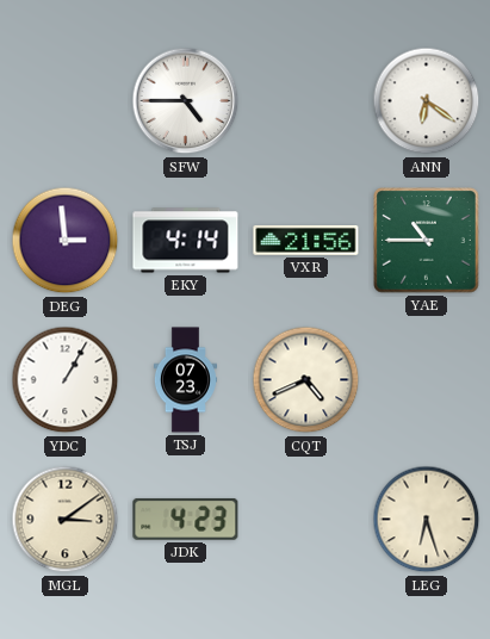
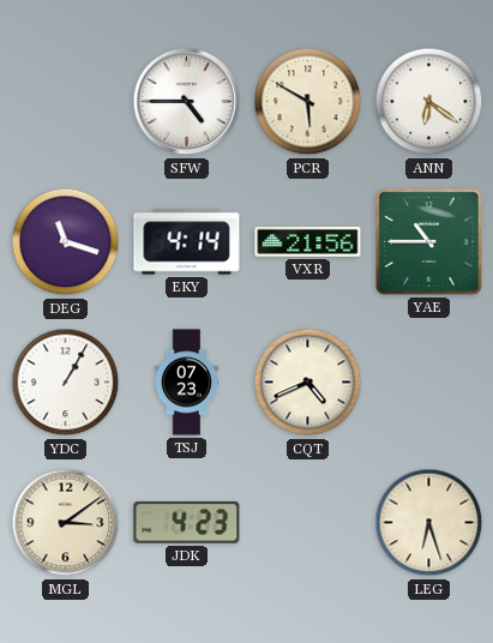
PCR: none -> 5:50 (308, 102)
DEG: 2:59 -> 11:18 (66, 242)
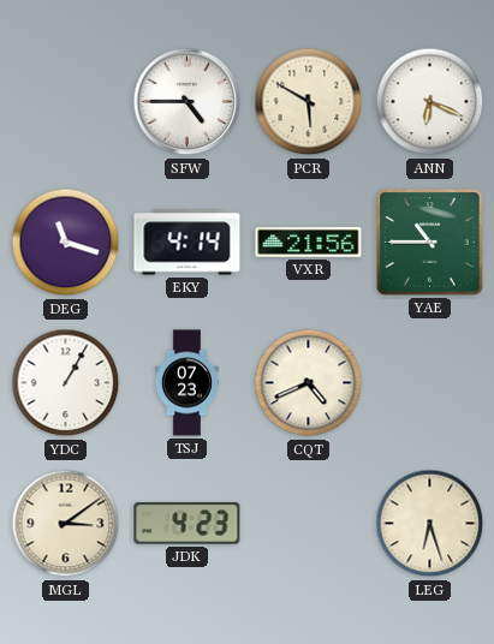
ANN: 6:21 -> 6:19 (430, 102)
